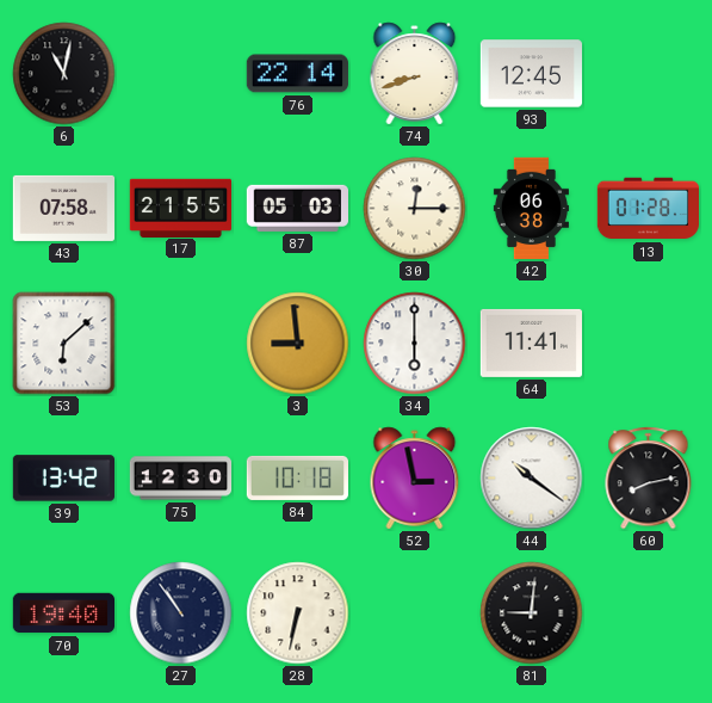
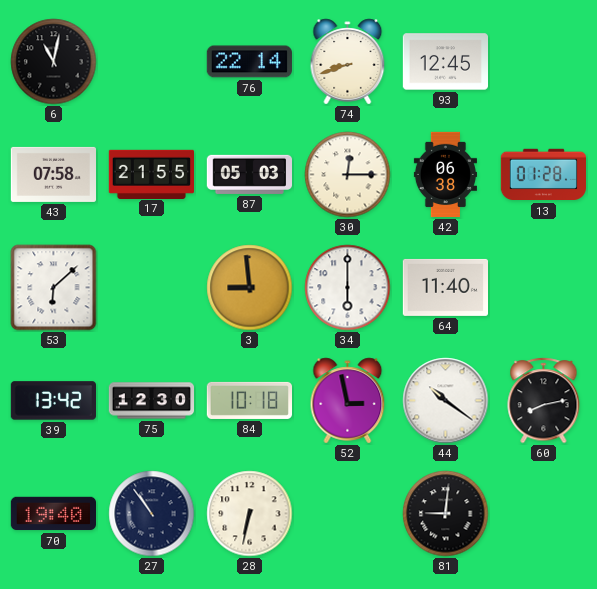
64: 11:41 -> 11:40 (445, 287)
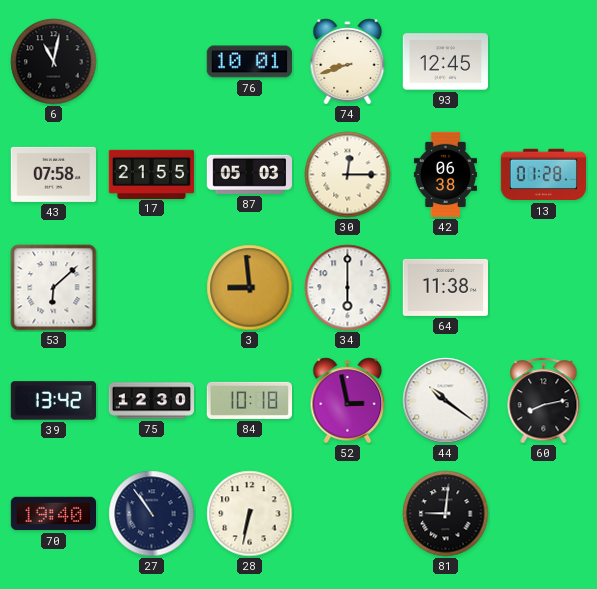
76: 22:14 -> 10:01 (249, 62)
64: 11:40 -> 11:38 (445, 287)
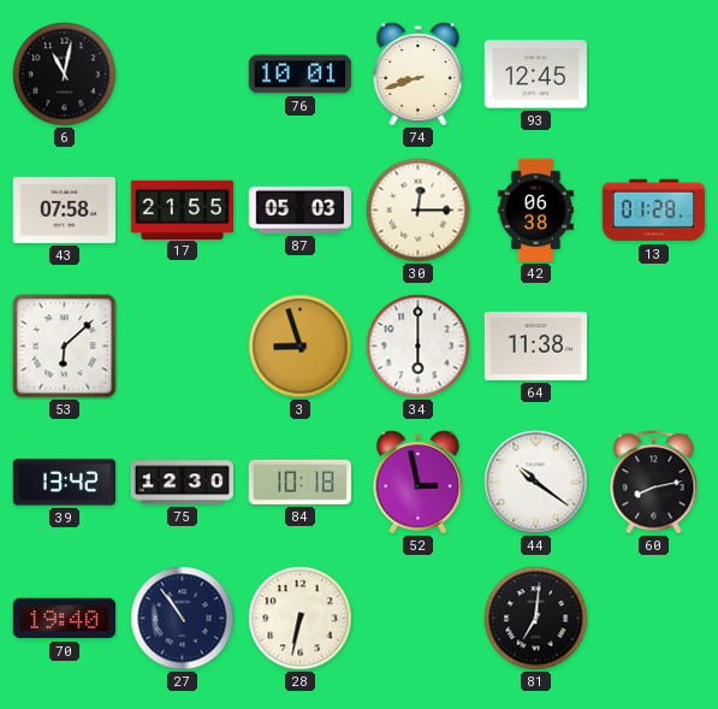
3: 8:59 -> 8:57 (301, 347)
81: 9:01 -> 7:01 (536, 619)
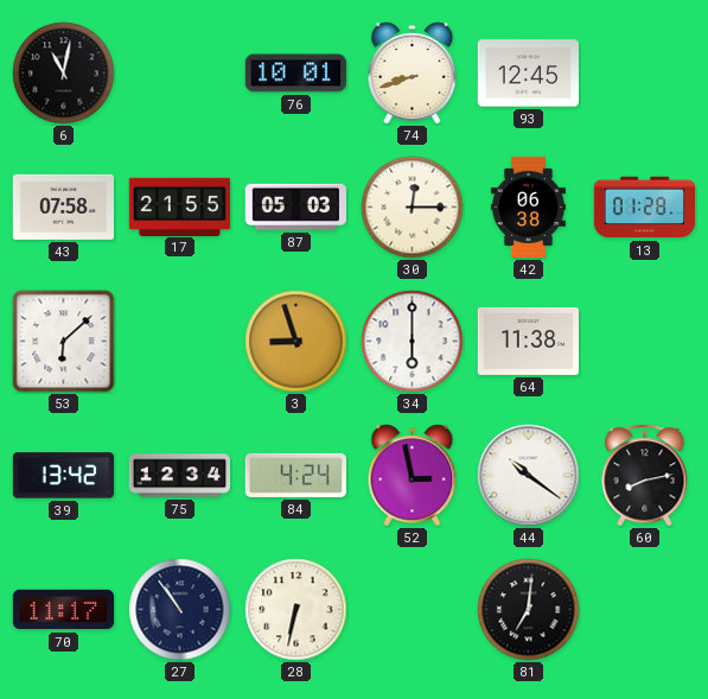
75: 12:30 -> 12:34 (180, 476)
84: 10:18 -> 4:24 (295, 475)
70: 19:40 -> 11:17 (63, 610)
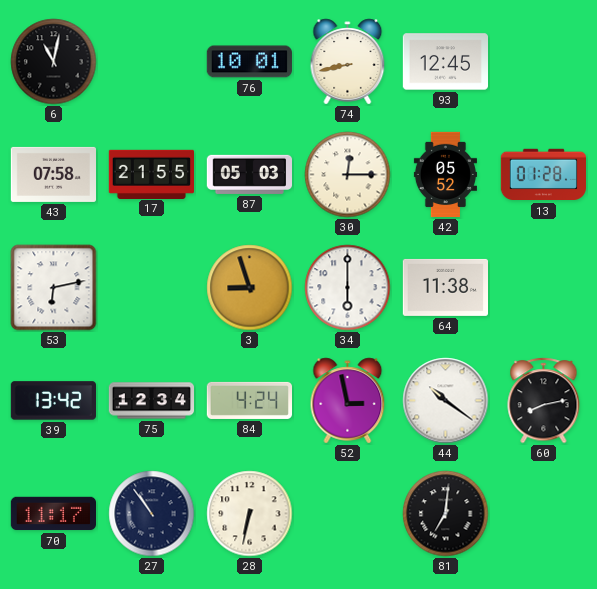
74: 8:42 -> 8:43 (348, 62)
42: 06:38 -> 05:52 (445, 175)
53: 6:08 -> 6:13 (54, 288)
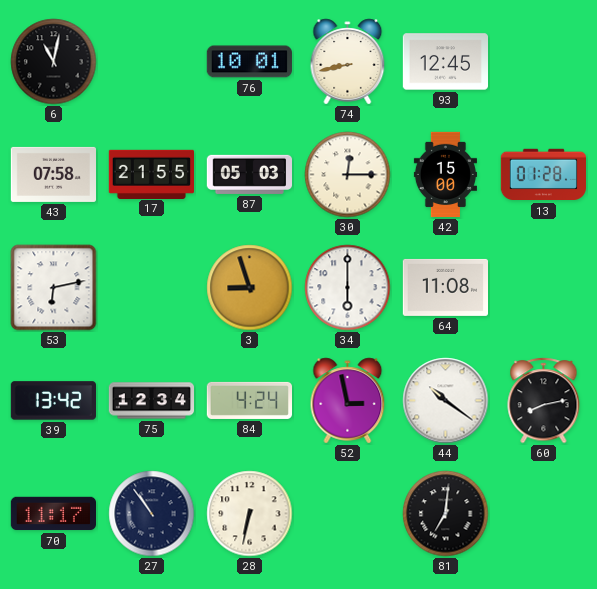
42: 05:52 -> 15:00 (445, 175)
64: 11:38 -> 11:08 (445, 287)
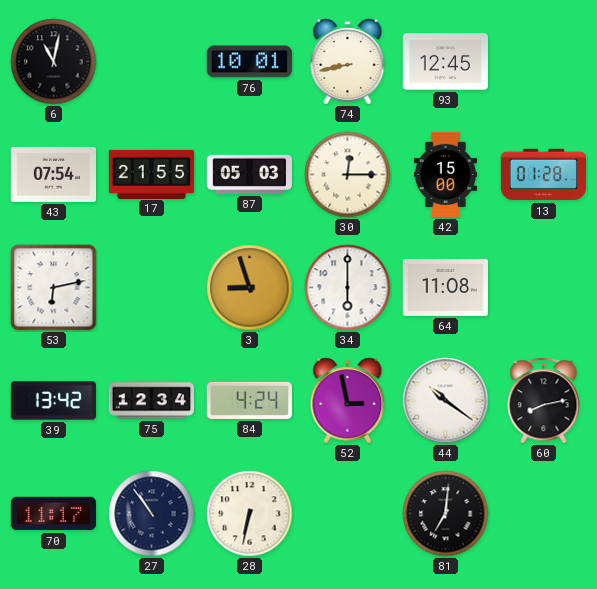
43: 07:58 -> 07:54 (53, 174)
